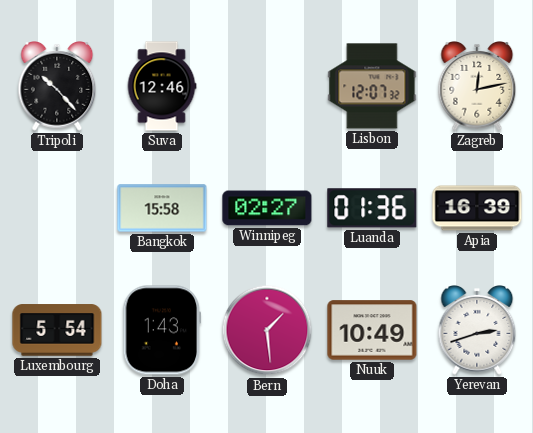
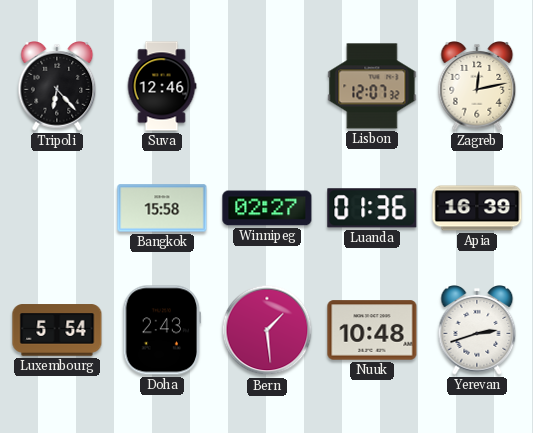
Tripoli: 10:23 -> 6:23 (57, 87)
Doha: 1:43 -> 2:43 (162, 330)
Nuuk: 10:49 -> 10:48 (372, 330)
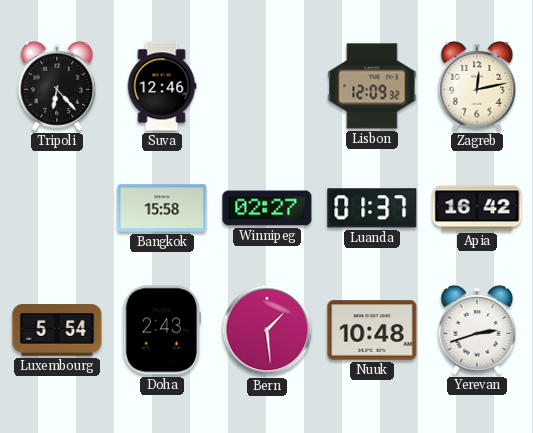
Lisbon: 12:07 -> 12:09 (372, 86)
Luanda: 01:36 -> 01:37 (372, 208)
Apia: 16:39 -> 16:42 (477, 208)
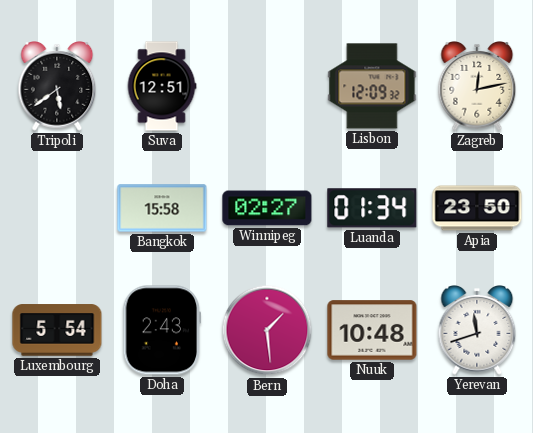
Tripoli: 6:23 -> 5:39 (57, 87)
Suva: 12:46 -> 12:51 (162, 86)
Luanda: 01:37 -> 01:34 (372, 208)
Apia: 16:42 -> 23:50 (477, 208)
Yerevan: 2:42 -> 11:42 (477, 331)
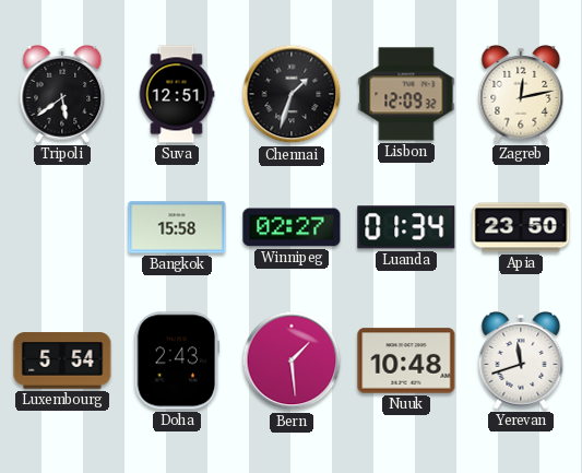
Chennai: none -> 1:33 (292, 94)
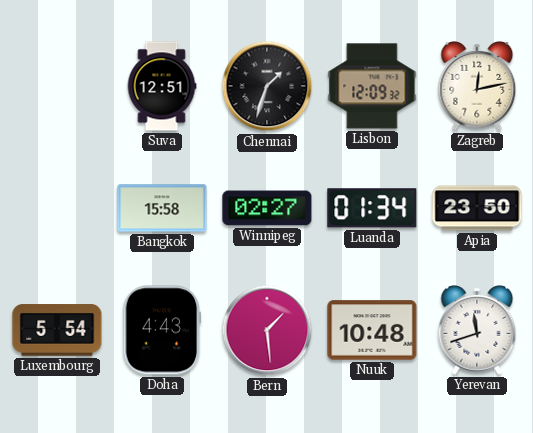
Tripoli: 5:39 -> none (62, 95)
Doha: 2:43 -> 4:43 (162, 330)
